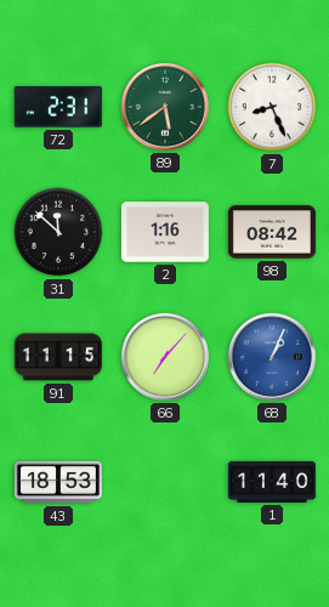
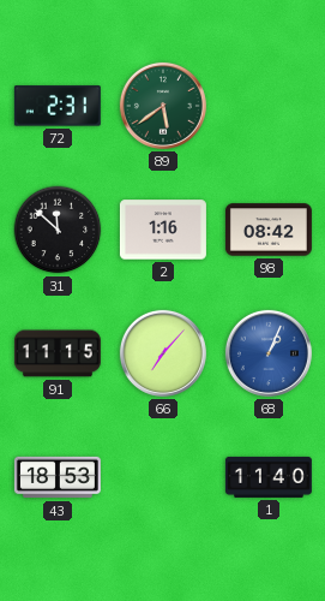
7: 8:26 -> none (272, 107)
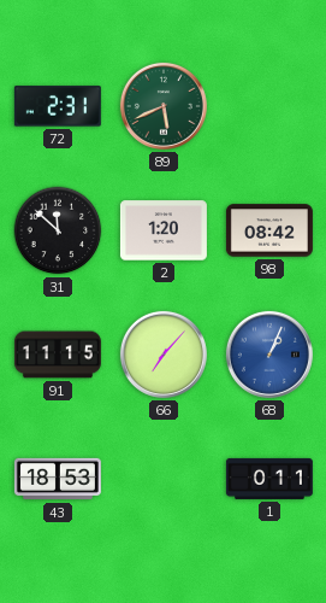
89: 5:39 -> 5:41 (164, 106)
2: 1:16 -> 1:20 (164, 230)
1: 11:40 -> 0:11 (269, 479)
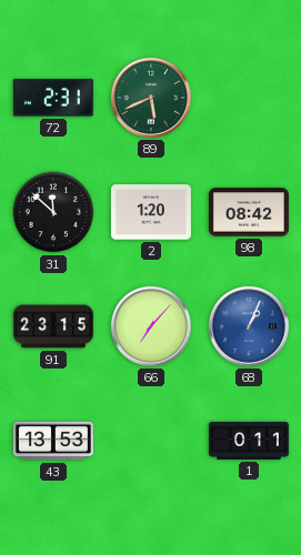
91: 11:15 -> 23:15 (53, 326)
43: 18:53 -> 13:53 (53, 441)
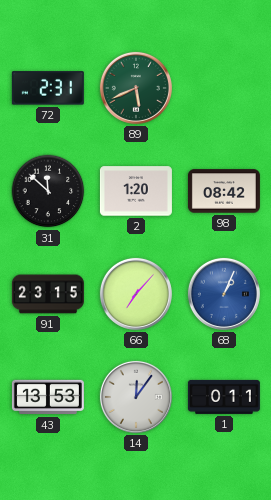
14: none -> 12:06 (136, 397)
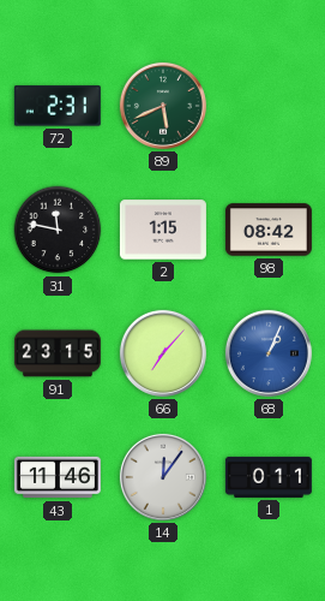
31: 11:52 -> 11:47 (58, 230)
2: 1:20 -> 1:15 (163, 230)
43: 13:53 -> 11:46 (58, 477)
